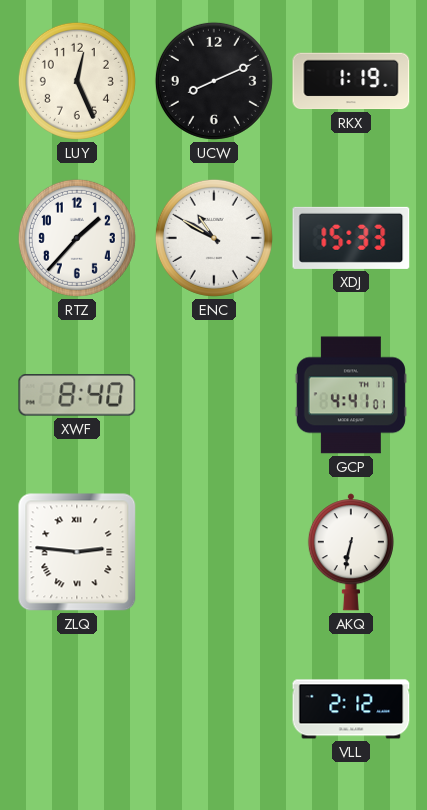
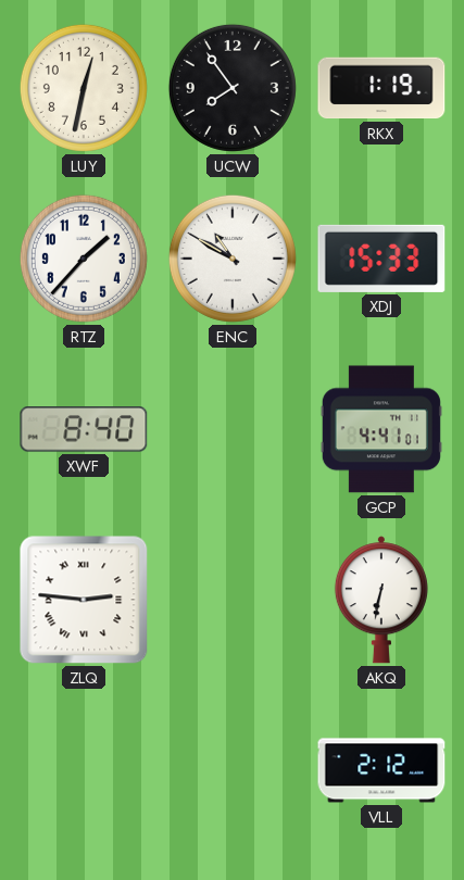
LUY: 12:26 -> 12:32 (84, 88)
UCW: 8:11 -> 7:54 (233, 88)
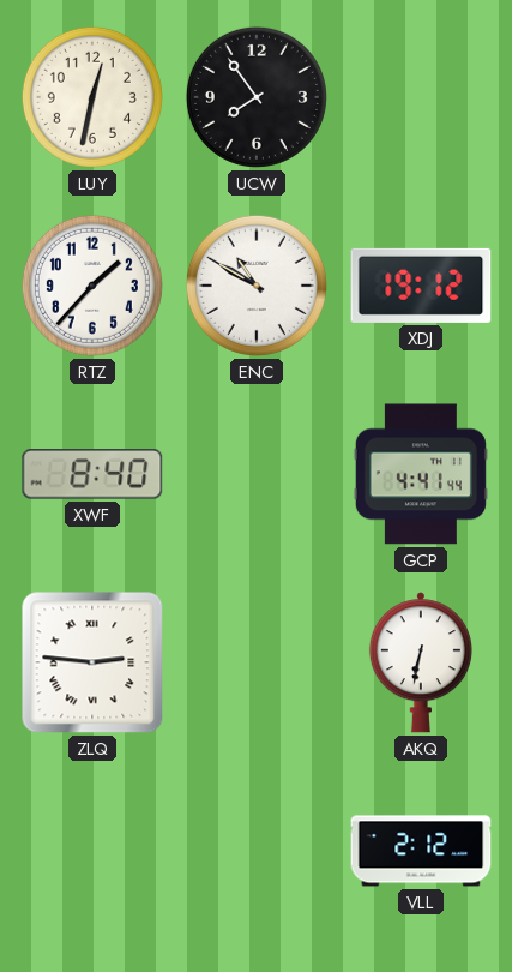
RKX: 1:19 -> none (381, 88)
XDJ: 15:33 -> 19:12 (421, 286)
GCP: 4:41:01 -> 4:41:44 (421, 474)
